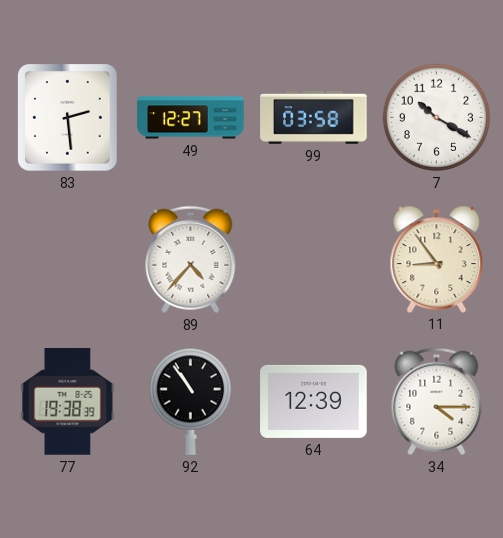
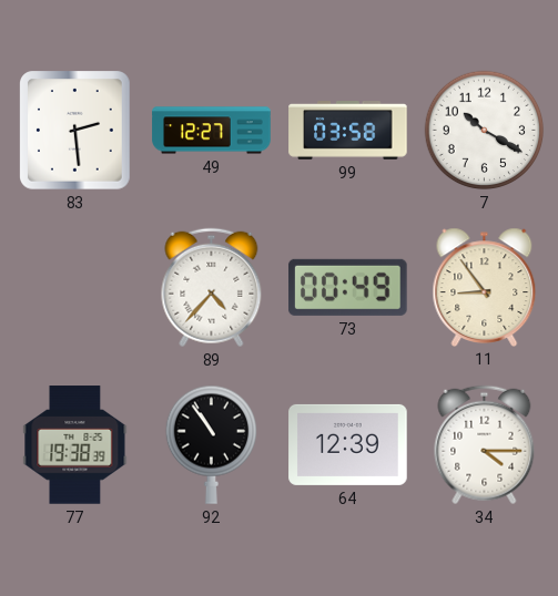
73: none -> 00:49 (348, 287)
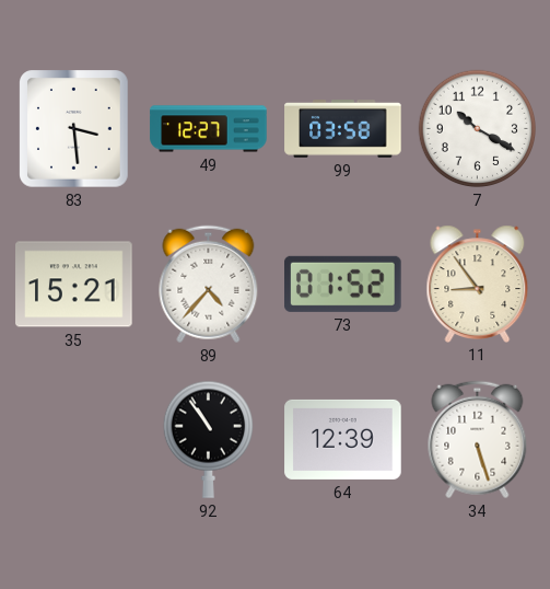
83: 2:29 -> 3:29 (74, 129)
35: none -> 15:21 (74, 285)
73: 00:49 -> 01:52 (343, 284)
77: 19:38 -> none (75, 445)
34: 4:15 -> 5:27 (478, 440)
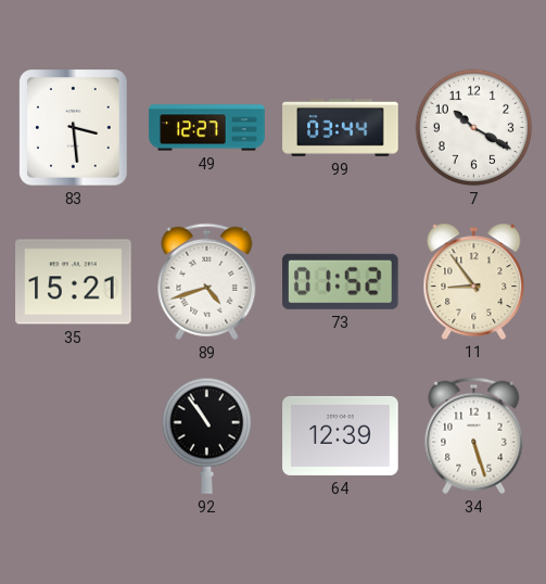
99: 03:58 -> 03:44 (341, 128)
89: 4:37 -> 4:42 (207, 282)
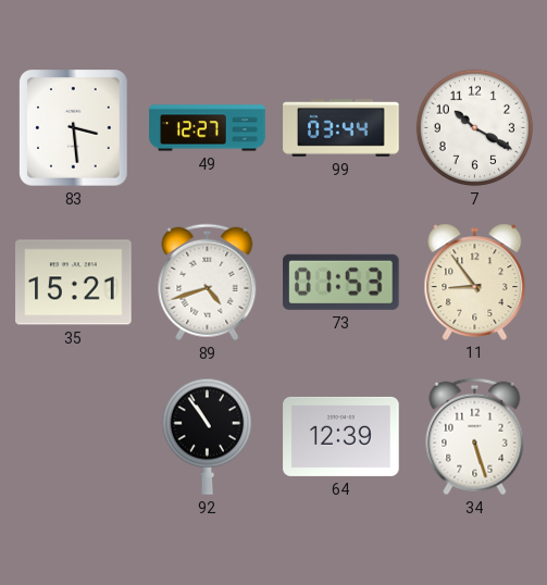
73: 01:52 -> 01:53 (341, 282)
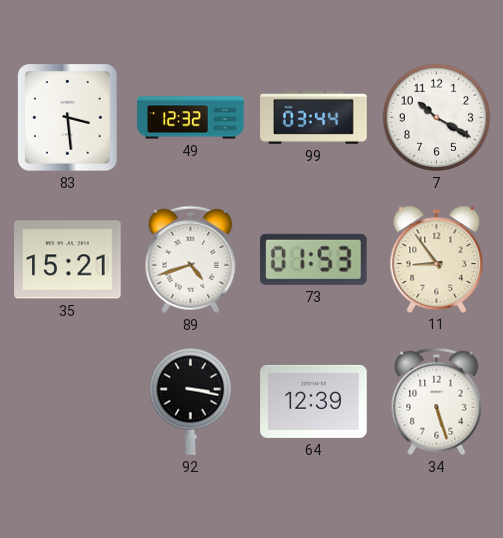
49: 12:27 -> 12:32 (191, 118)
92: 10:54 -> 3:17 (190, 401)
